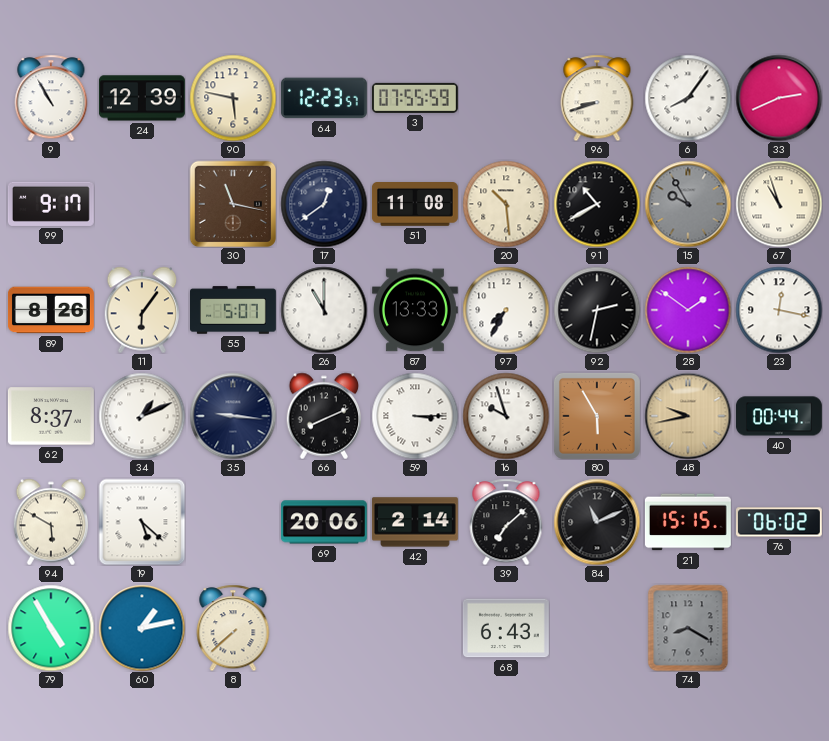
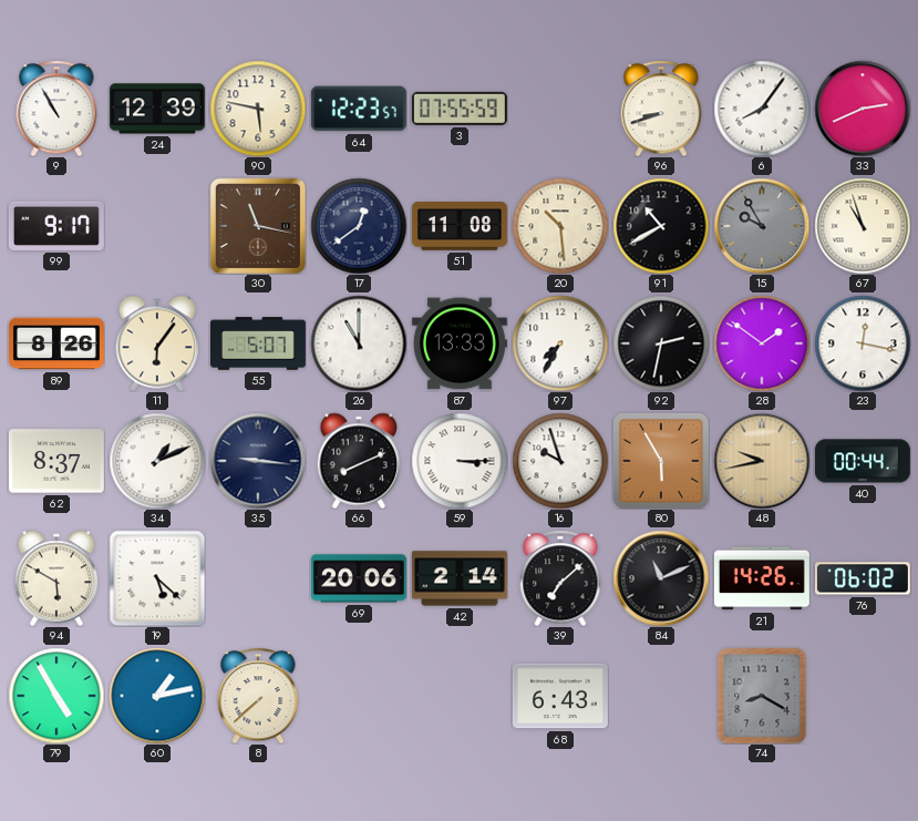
21: 15:15 -> 14:26 (762, 578)
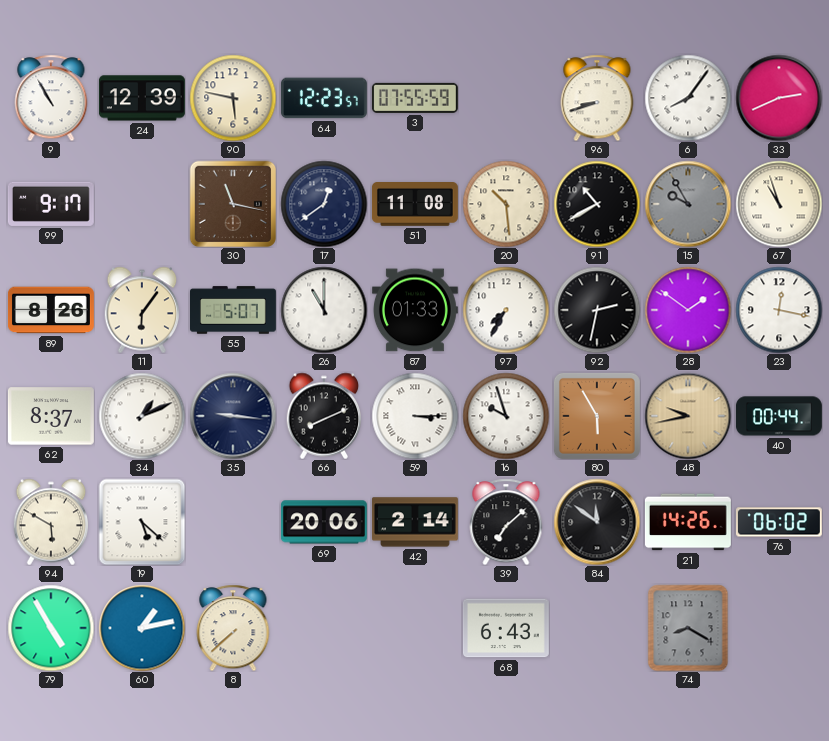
87: 13:33 -> 01:33 (415, 310)
84: 11:11 -> 11:51 (597, 522)
